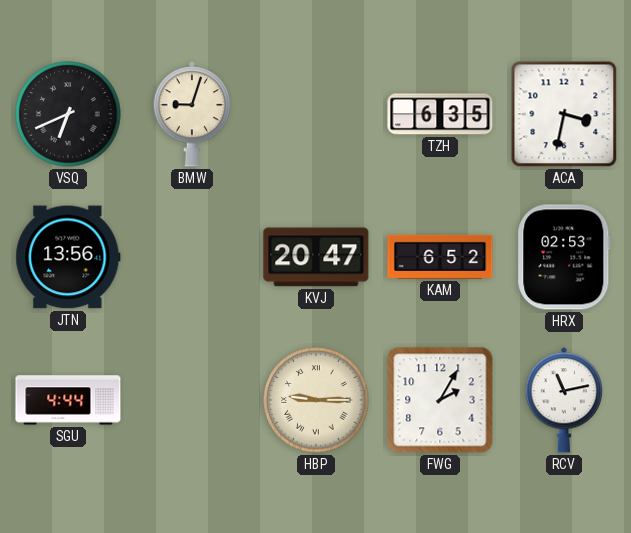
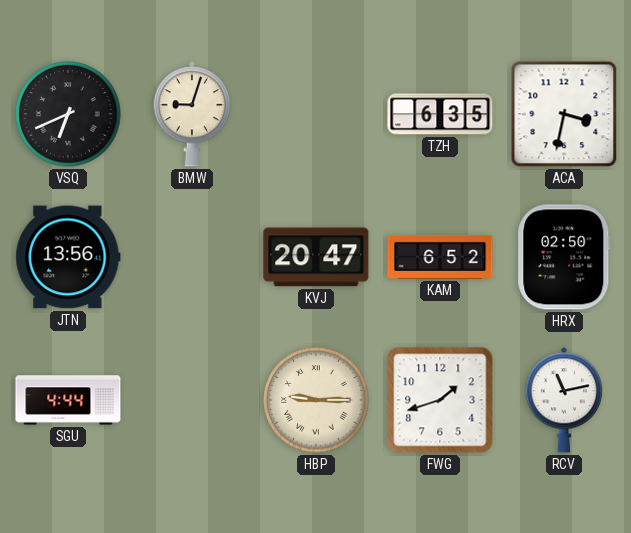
HRX: 02:53 -> 02:50 (564, 257)
FWG: 2:05 -> 1:42 (440, 400)
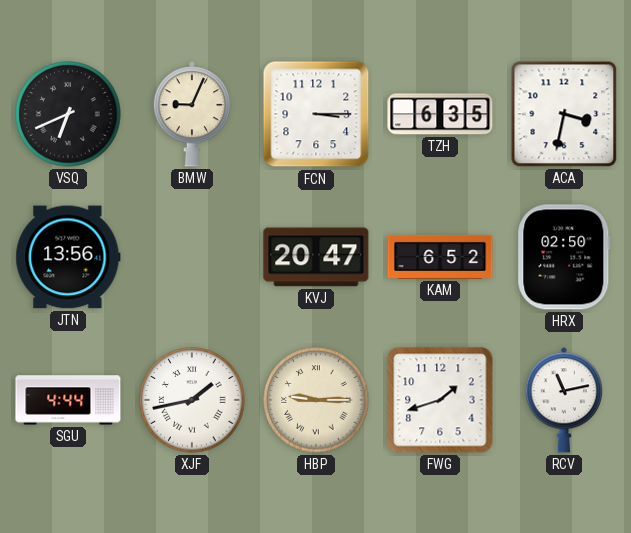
BMW: 9:03 -> 9:04 (191, 114)
FCN: none -> 3:15 (316, 114)
XJF: none -> 1:43 (192, 400)
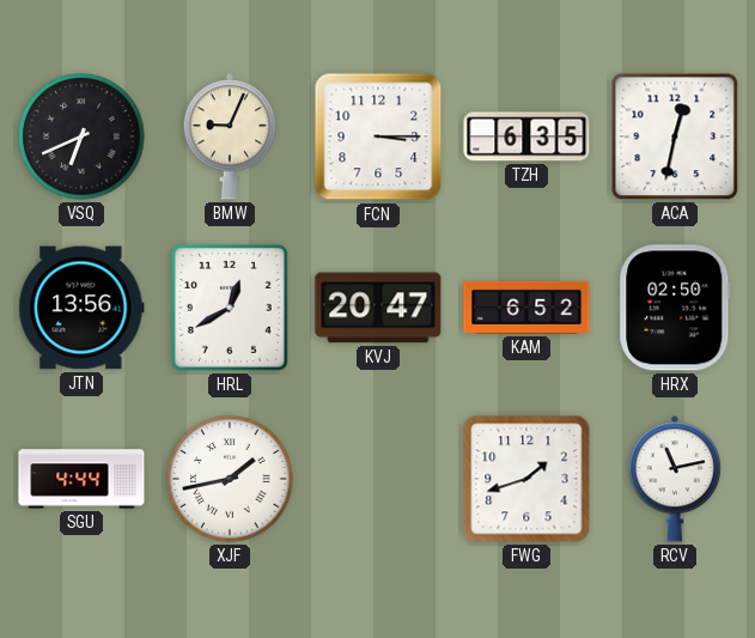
ACA: 3:32 -> 12:32 (675, 136)
HRL: none -> 12:40 (230, 308)
HBP: 9:15 -> none (316, 400)
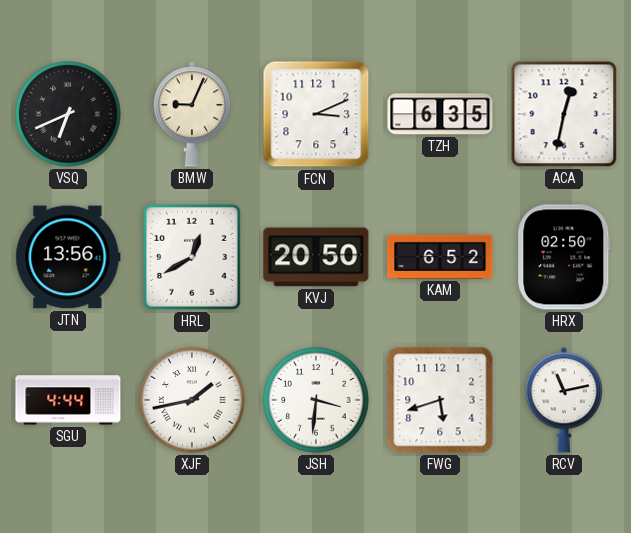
FCN: 3:15 -> 3:11 (316, 114)
KVJ: 20:47 -> 20:50 (316, 257)
JSH: none -> 3:31 (316, 400)
FWG: 1:42 -> 5:42 (440, 400)
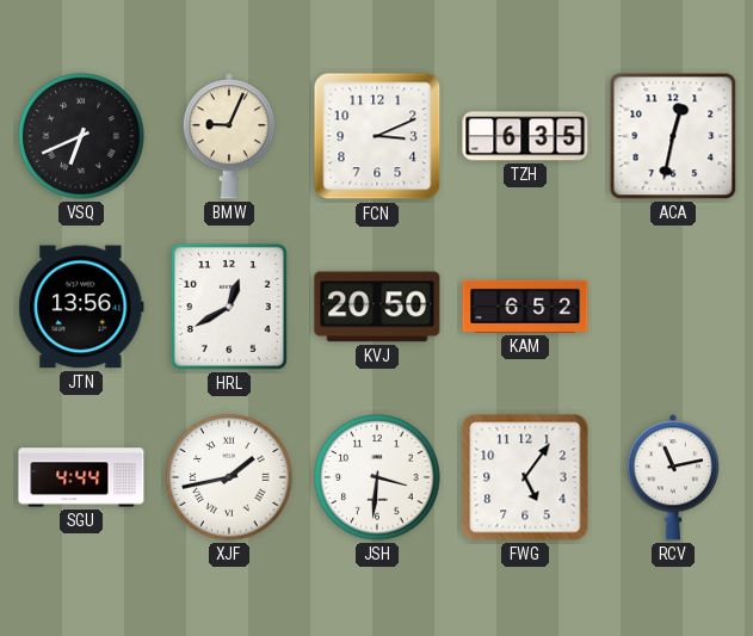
HRX: 02:50 -> none (564, 257)
FWG: 5:42 -> 5:06 (525, 477)
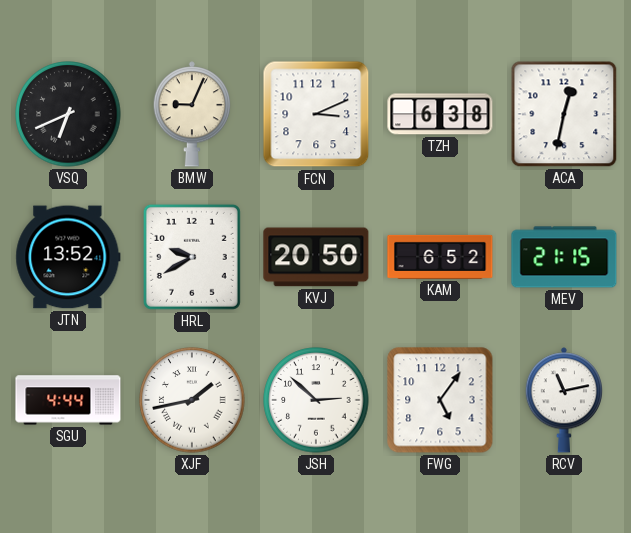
TZH: 6:35 -> 6:38 (440, 114)
JTN: 13:56 -> 13:52 (68, 257)
HRL: 12:40 -> 9:40 (192, 257)
MEV: none -> 21:15 (564, 257)
JSH: 3:31 -> 2:52 (316, 400)
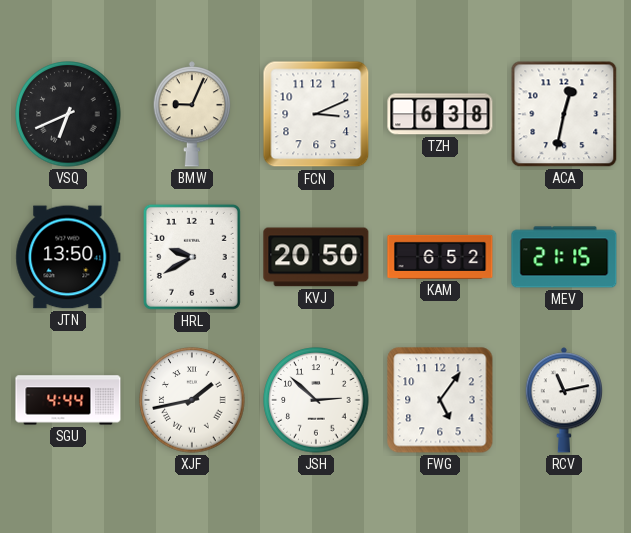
JTN: 13:52 -> 13:50 (68, 257)
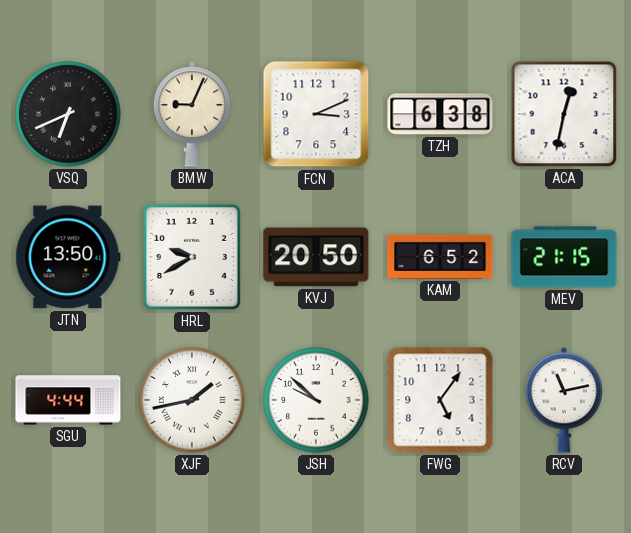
JSH: 2:52 -> 9:52 (316, 400)
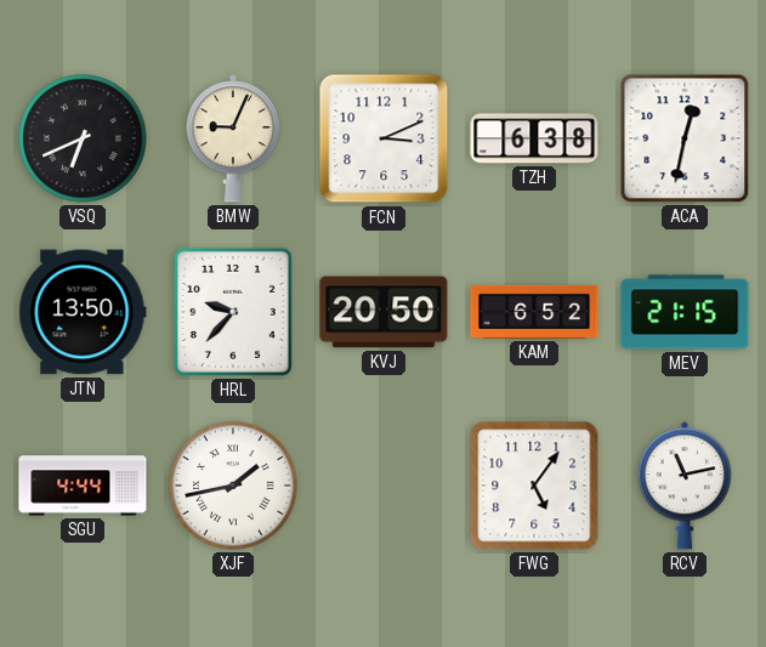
HRL: 9:40 -> 9:37 (233, 312)
JSH: 9:52 -> none (316, 400)
